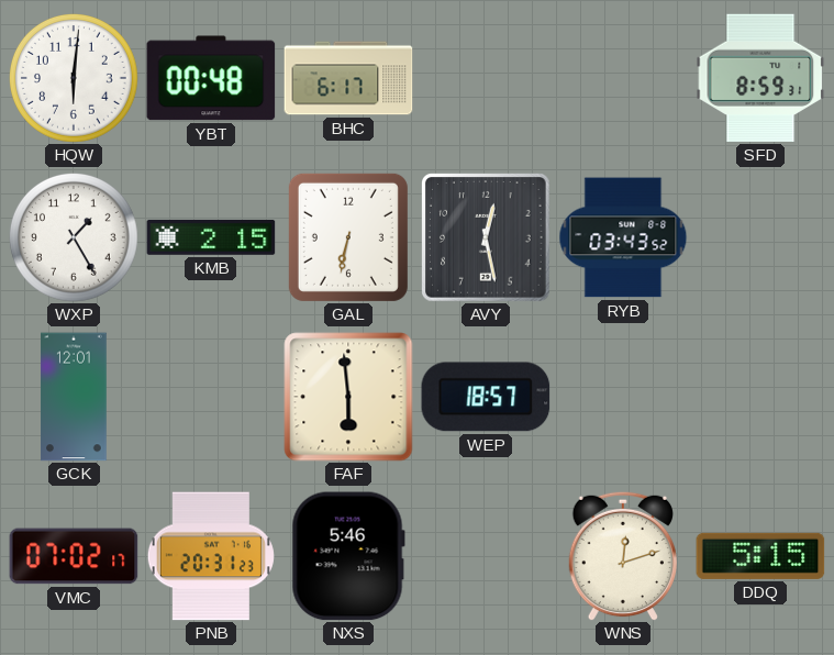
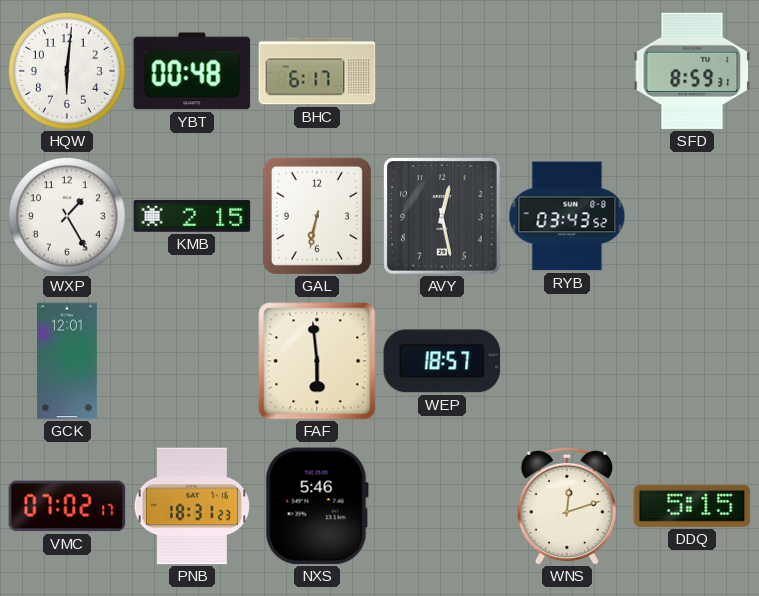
PNB: 20:31 -> 18:31 (192, 506)
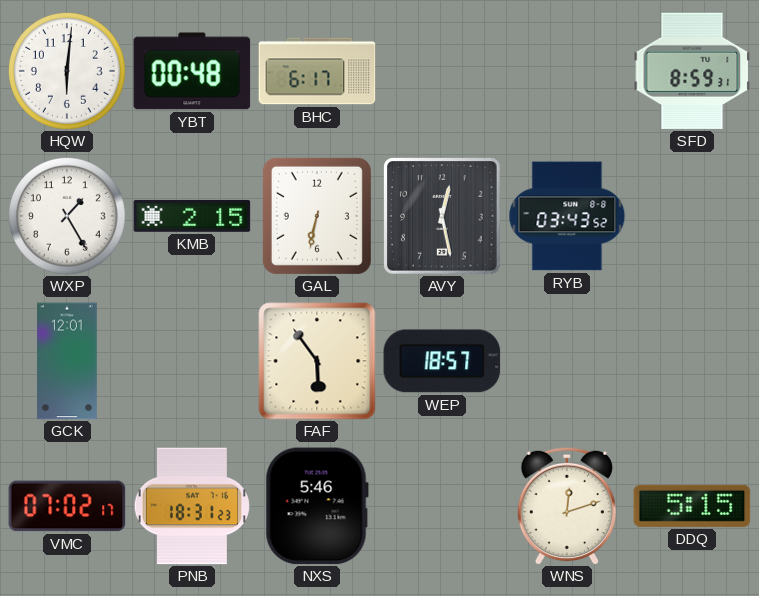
FAF: 5:59 -> 5:54 (317, 361)
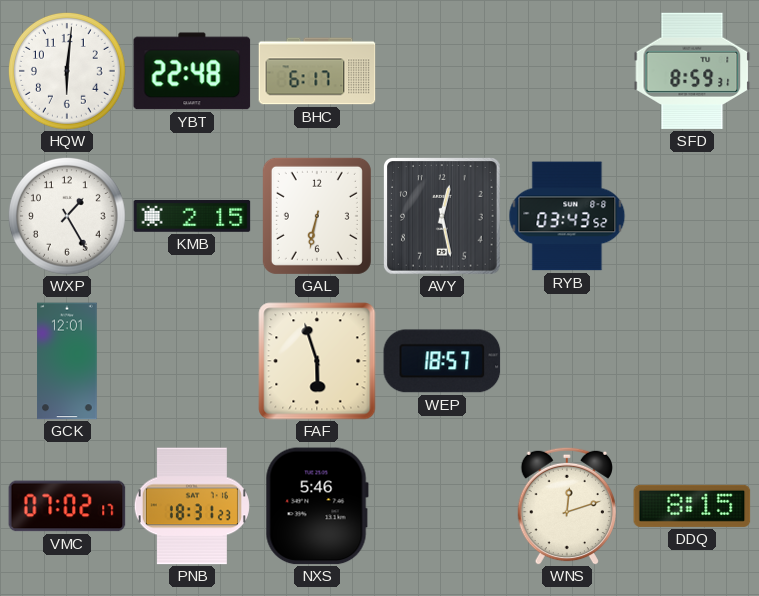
YBT: 00:48 -> 22:48 (192, 71)
FAF: 5:54 -> 5:57 (317, 361)
DDQ: 5:15 -> 8:15 (692, 506)
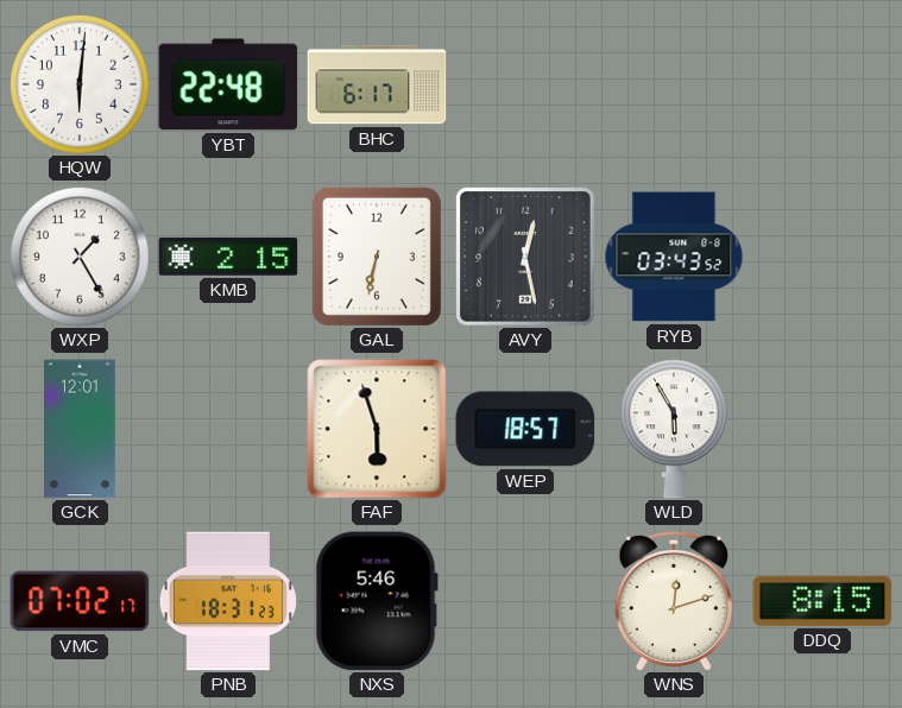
SFD: 8:59 -> none (692, 71)
WLD: none -> 5:55 (674, 429)
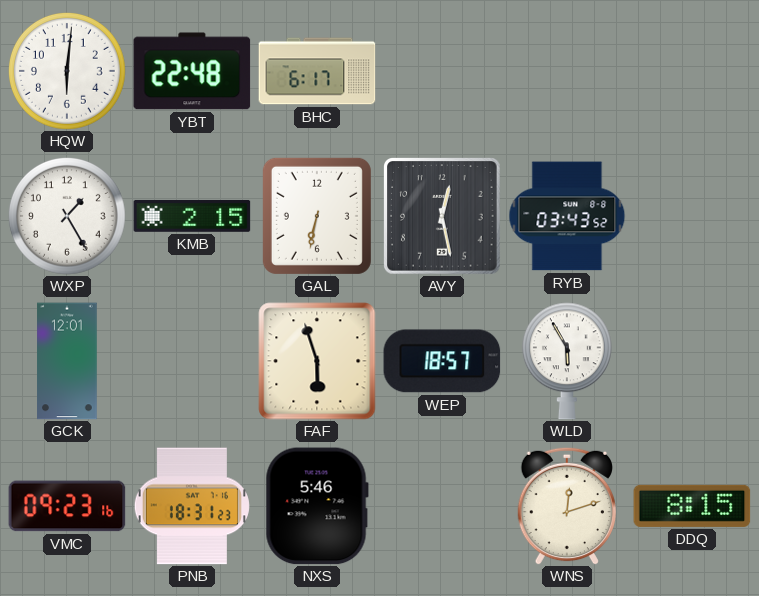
VMC: 07:02 -> 09:23 (67, 506)
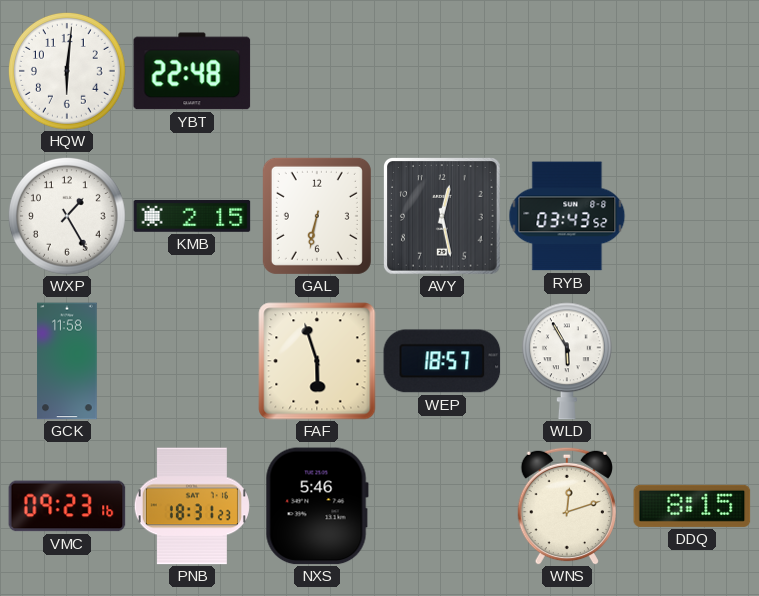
BHC: 6:17 -> none (317, 71)
GCK: 12:01 -> 11:58 (67, 361)
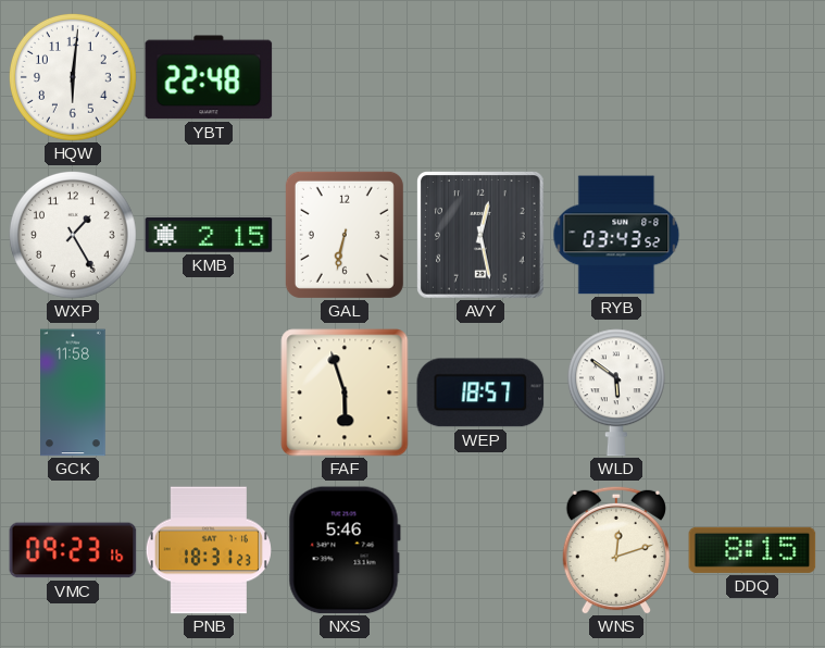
WLD: 5:55 -> 5:51 (616, 392)
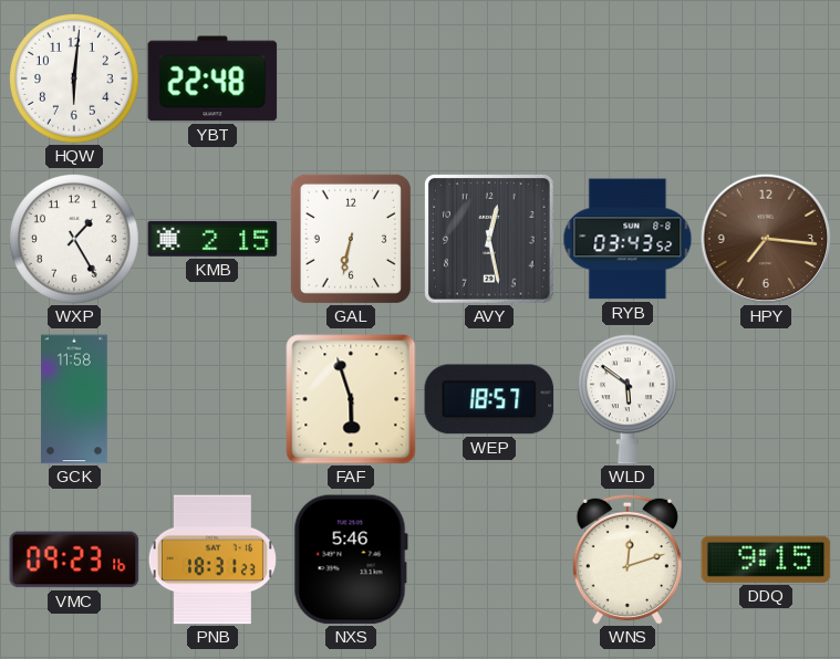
HPY: none -> 7:16 (766, 239)
DDQ: 8:15 -> 9:15 (766, 559)
